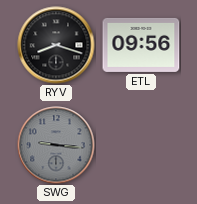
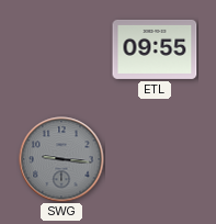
RYV: 8:18 -> none (56, 45)
ETL: 09:56 -> 09:55 (155, 49)
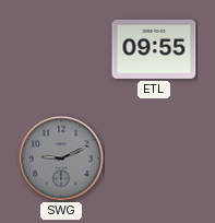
SWG: 9:16 -> 9:11 (61, 159)
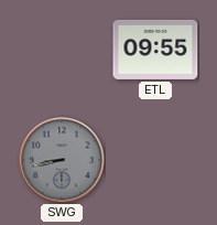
SWG: 9:11 -> 8:43 (62, 160)
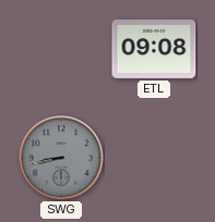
ETL: 09:55 -> 09:08 (154, 49)
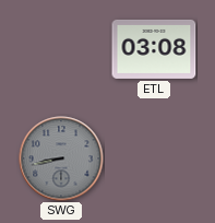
ETL: 09:08 -> 03:08 (154, 49)
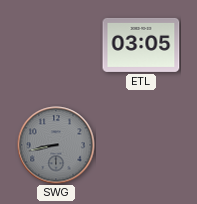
ETL: 03:08 -> 03:05 (141, 45)
